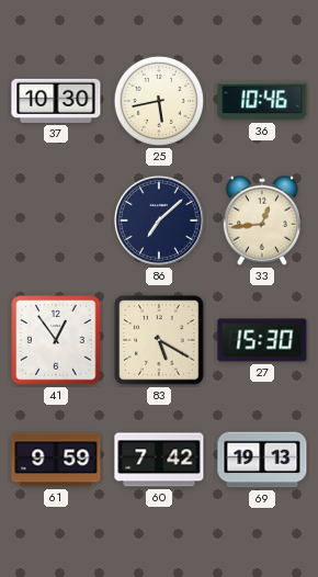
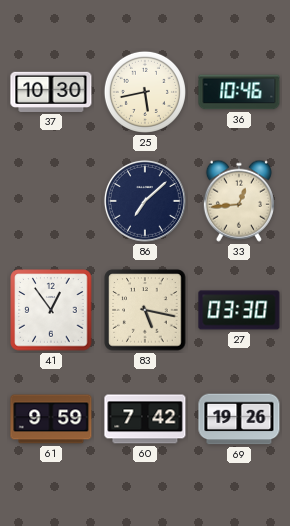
83: 5:20 -> 5:17 (145, 310)
27: 15:30 -> 03:30 (239, 310)
69: 19:13 -> 19:26 (239, 419)
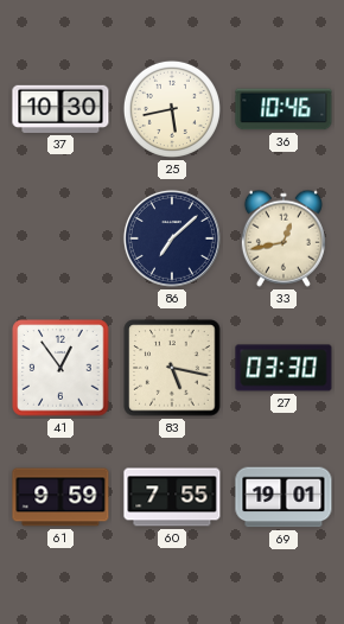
33: 12:44 -> 12:43 (284, 238)
60: 7:42 -> 7:55 (172, 497)
69: 19:26 -> 19:01 (284, 497)
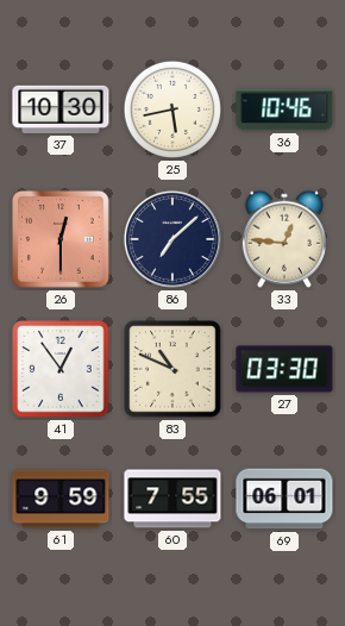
26: none -> 12:30 (61, 239)
33: 12:43 -> 12:46 (284, 239)
83: 5:17 -> 10:49 (172, 369)
69: 19:01 -> 06:01 (284, 499)
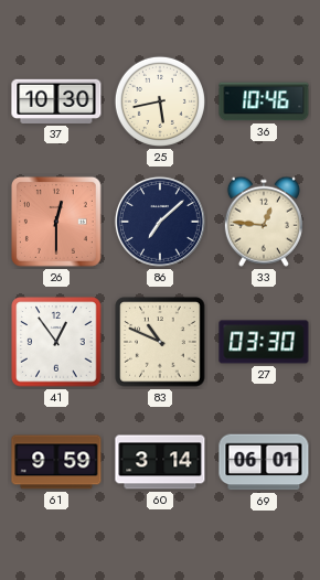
60: 7:55 -> 3:14 (160, 462)
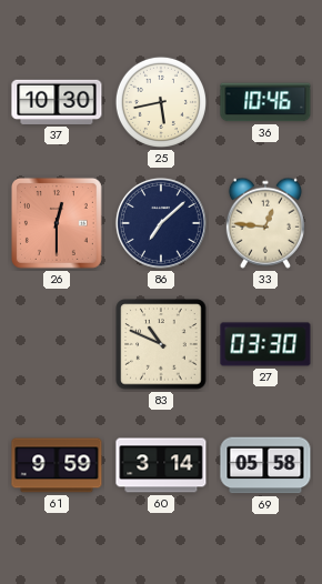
41: 12:54 -> none (56, 342)
69: 06:01 -> 05:58 (265, 465)
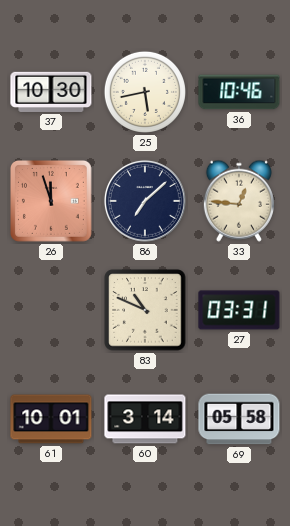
26: 12:30 -> 11:57 (51, 201)
27: 03:30 -> 03:31 (239, 310)
61: 9:59 -> 10:01 (51, 419)
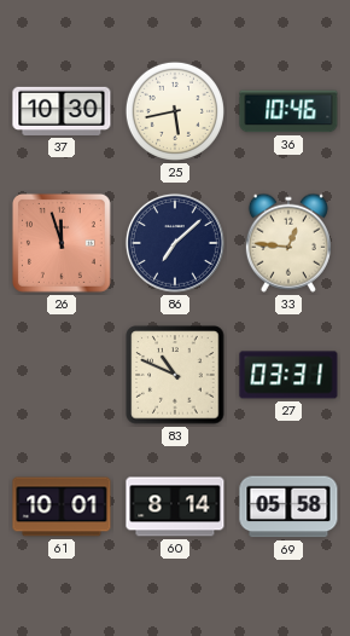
60: 3:14 -> 8:14 (175, 507)
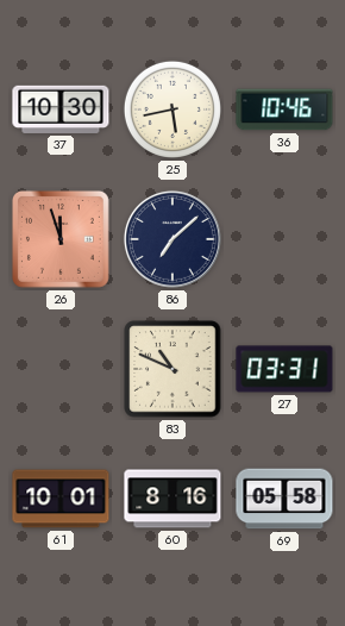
33: 12:46 -> none (288, 243)
60: 8:14 -> 8:16 (172, 499)
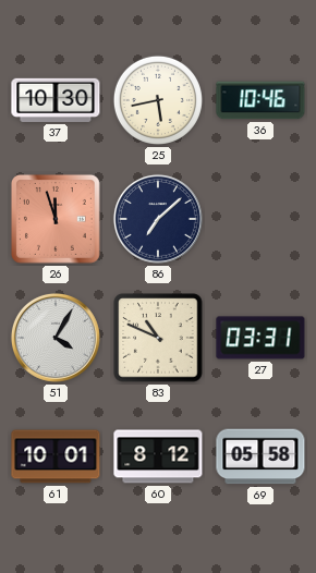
51: none -> 4:05 (56, 338)
60: 8:16 -> 8:12 (158, 456)
